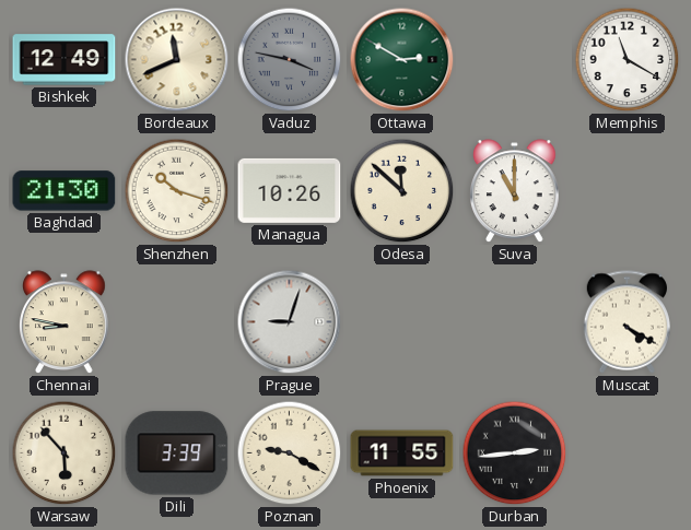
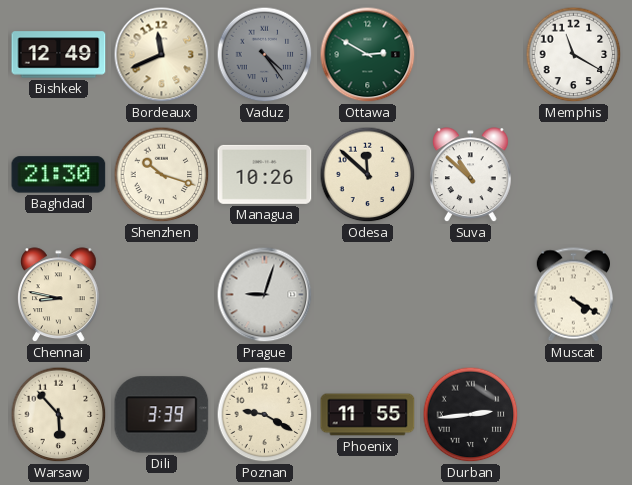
Vaduz: 3:47 -> 4:24 (265, 55)
Suva: 11:00 -> 10:52 (471, 175)
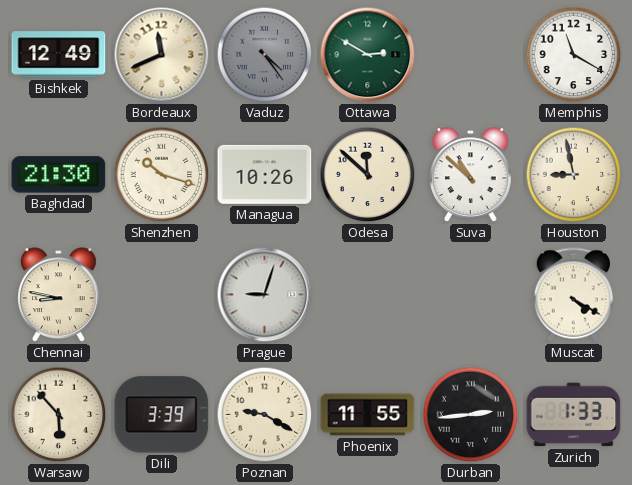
Houston: none -> 8:58 (574, 175)
Zurich: none -> 1:33 (574, 415)
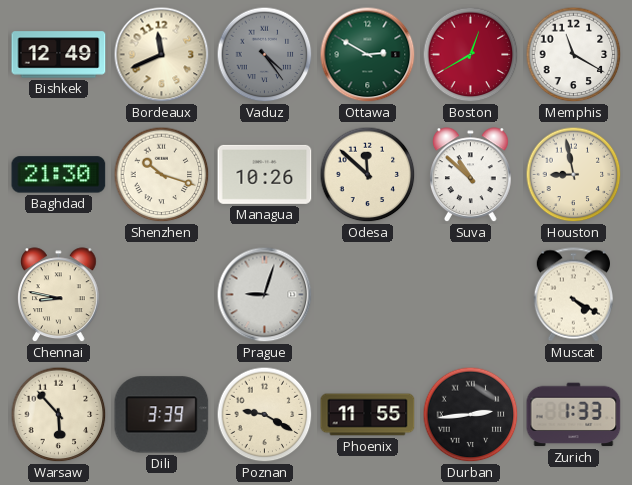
Boston: none -> 12:40 (471, 55)
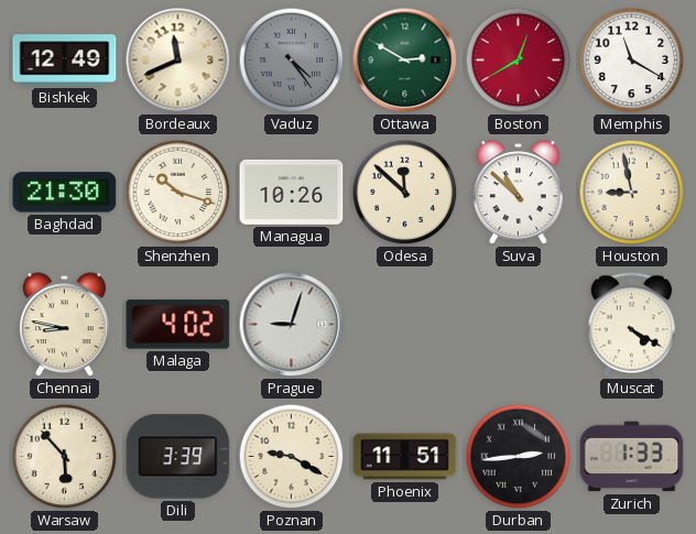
Malaga: none -> 4:02 (178, 325)
Phoenix: 11:55 -> 11:51 (405, 457)
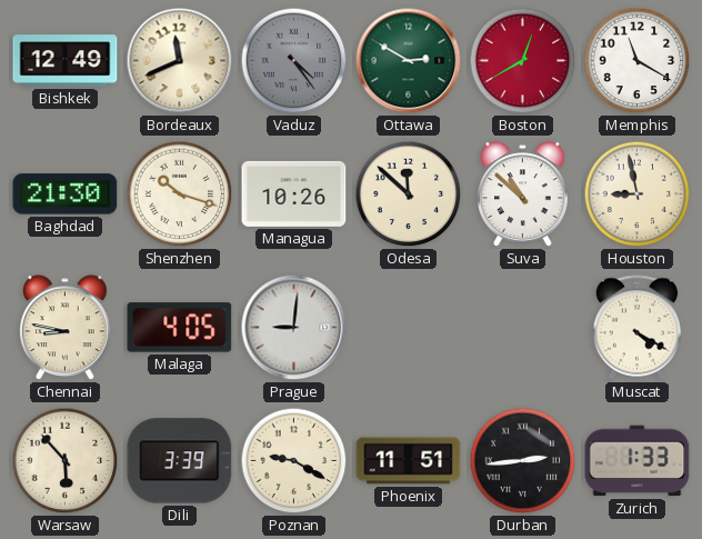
Malaga: 4:02 -> 4:05 (180, 328)
Prague: 9:03 -> 9:01 (294, 328)
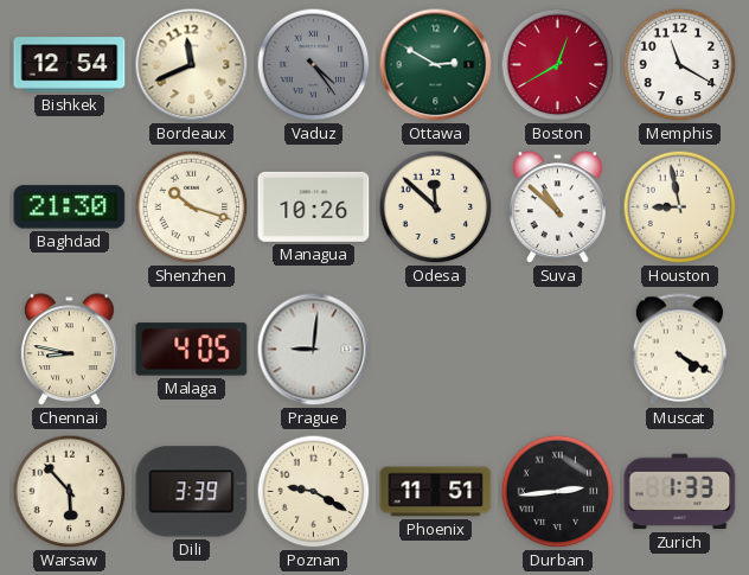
Bishkek: 12:49 -> 12:54 (70, 65)
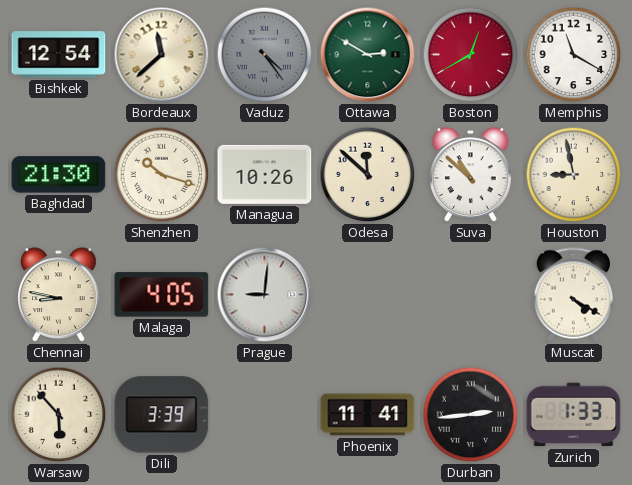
Bordeaux: 11:41 -> 11:38 (162, 55)
Poznan: 9:20 -> none (314, 492)
Phoenix: 11:51 -> 11:41 (368, 415)
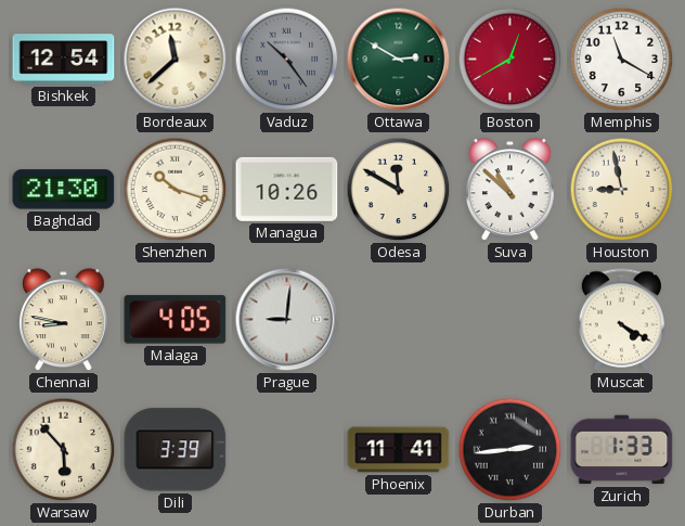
Vaduz: 4:24 -> 10:24 (287, 60)
Odesa: 11:52 -> 11:50 (399, 190)
